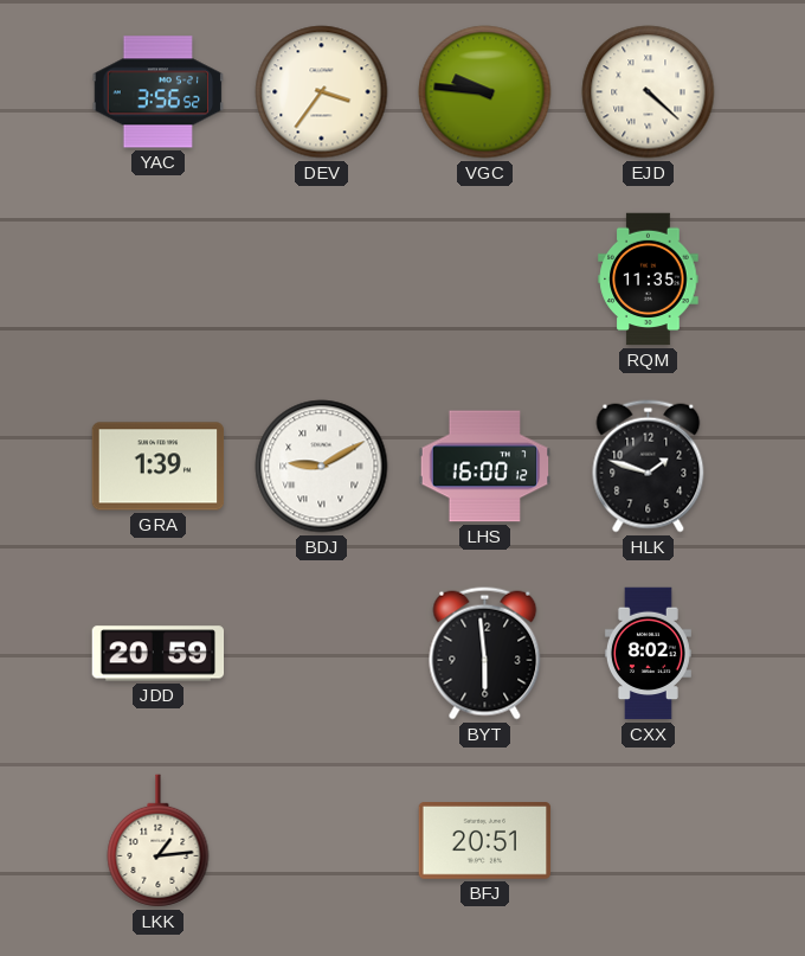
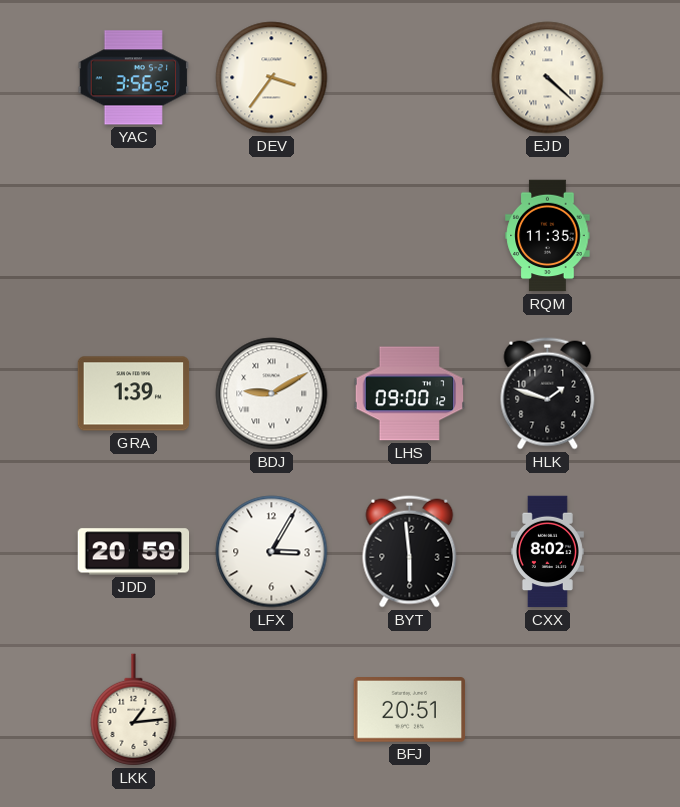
VGC: 9:46 -> none (485, 92)
LHS: 16:00 -> 09:00 (410, 394)
LFX: none -> 3:05 (272, 552)
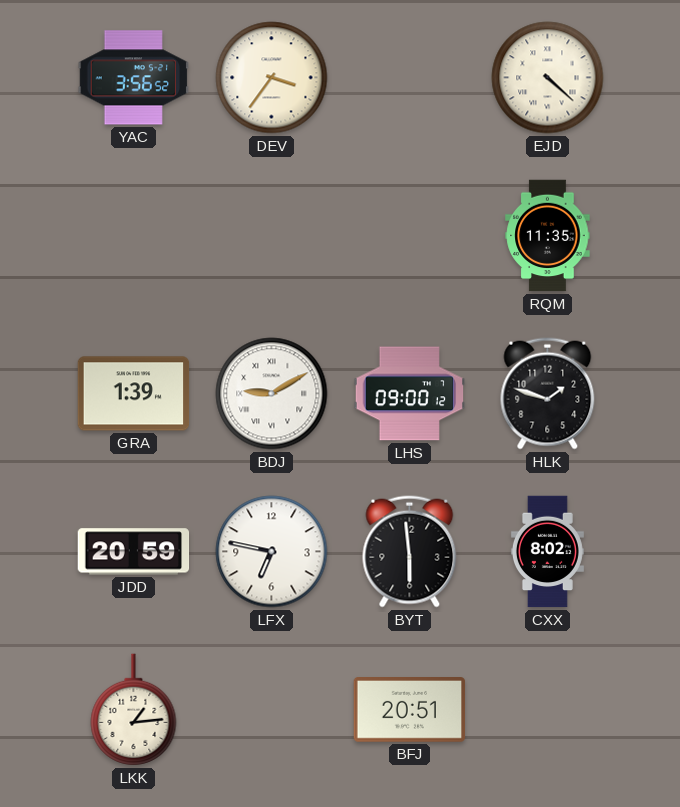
LFX: 3:05 -> 6:47 (272, 552)
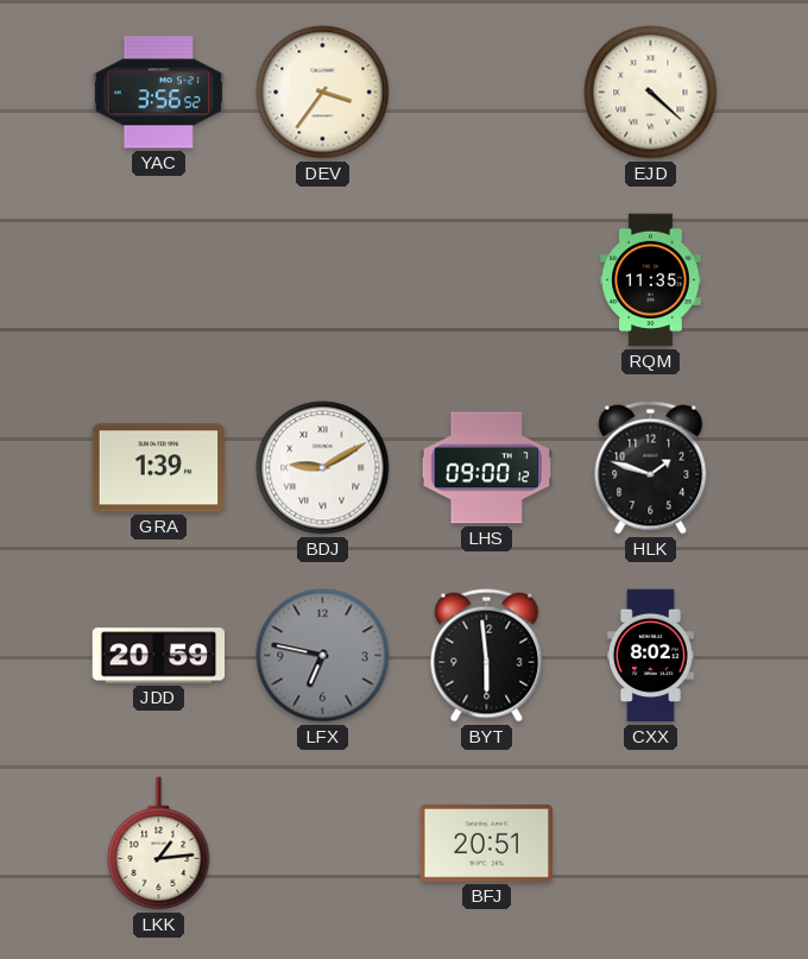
LFX dial: white -> grey (323, 656)
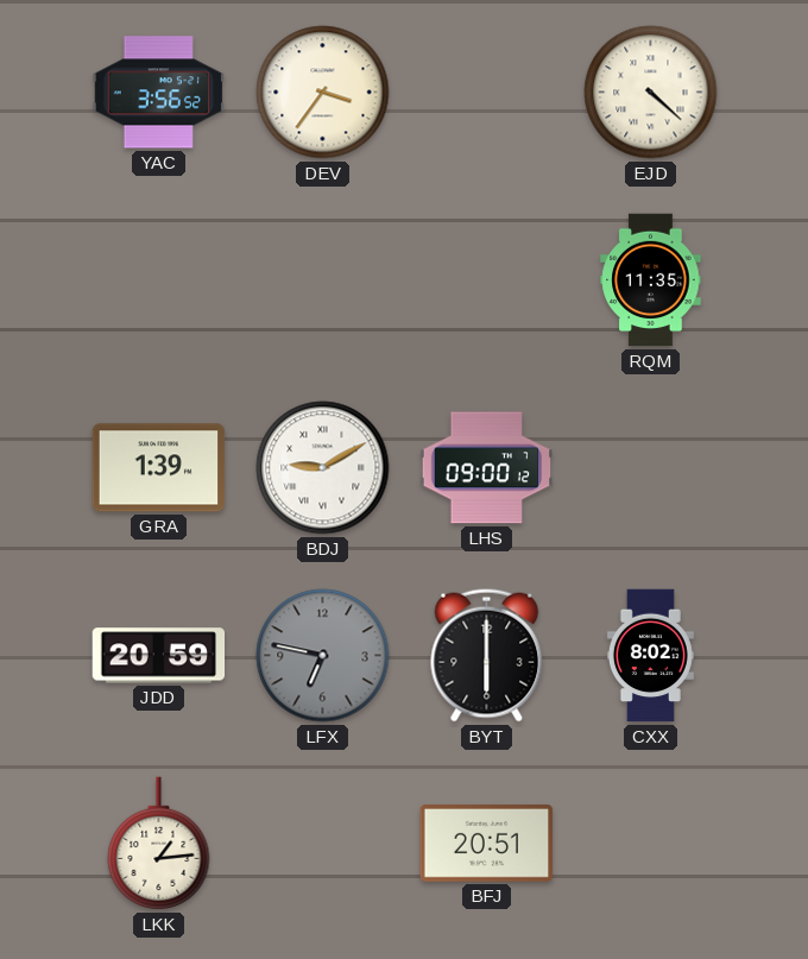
HLK: 1:48 -> none (651, 468)
BYT: 5:59 -> 6:00 (487, 656)
